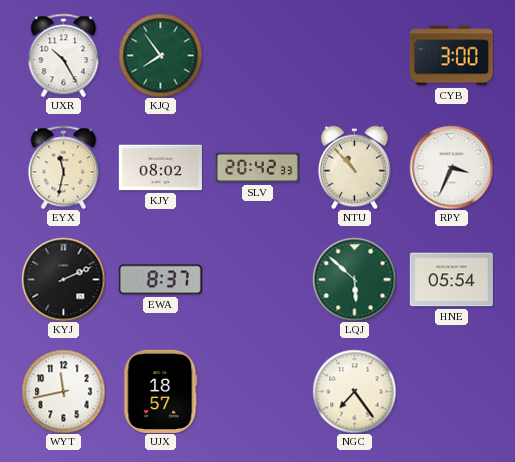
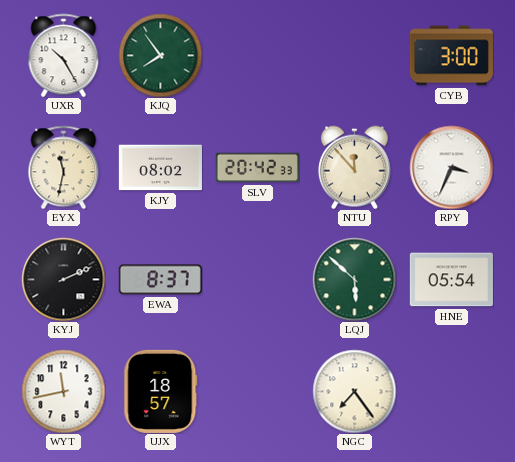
NTU: 10:53 -> 11:53 (354, 167)
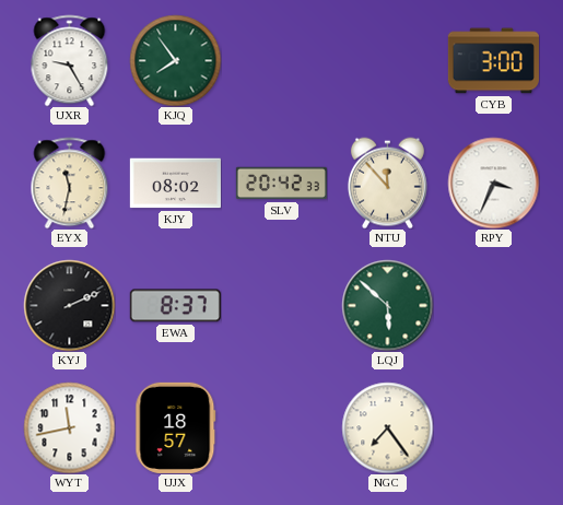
UXR: 10:25 -> 9:25 (70, 60)
HNE: 05:54 -> none (451, 280)
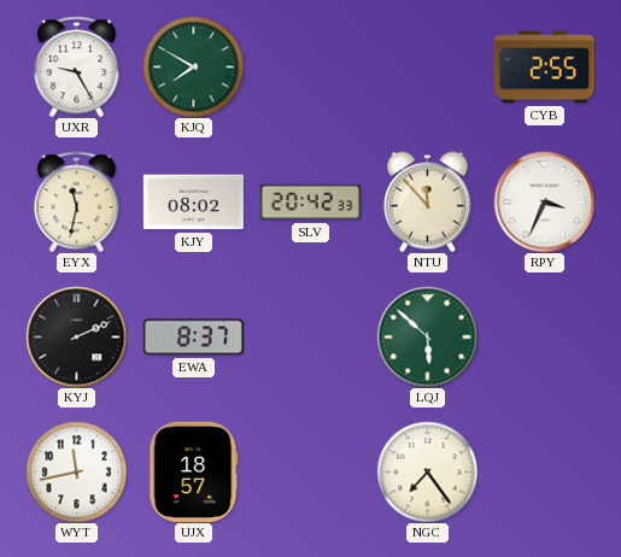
KJQ: 7:54 -> 7:50 (193, 66)
CYB: 3:00 -> 2:55 (544, 68)
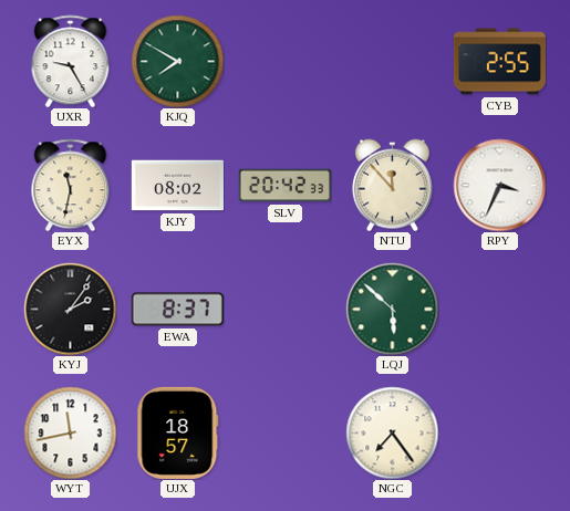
KYJ: 2:11 -> 2:06 (70, 309)
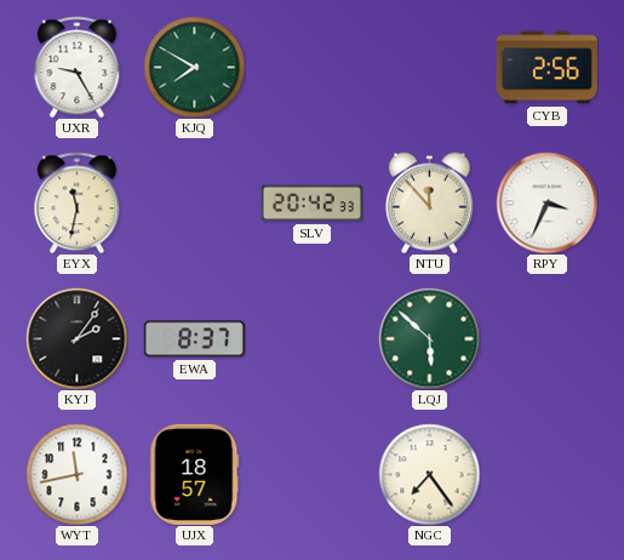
CYB: 2:55 -> 2:56 (546, 68)
KJY: 08:02 -> none (177, 186)
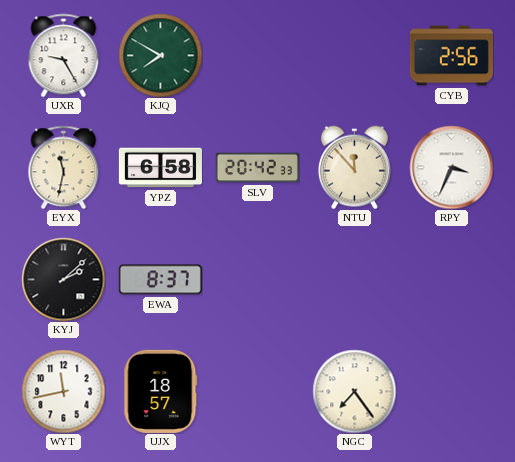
YPZ: none -> 6:58 (160, 168)
KYJ: 2:06 -> 2:08 (63, 279)
LQJ: 5:52 -> none (429, 338)
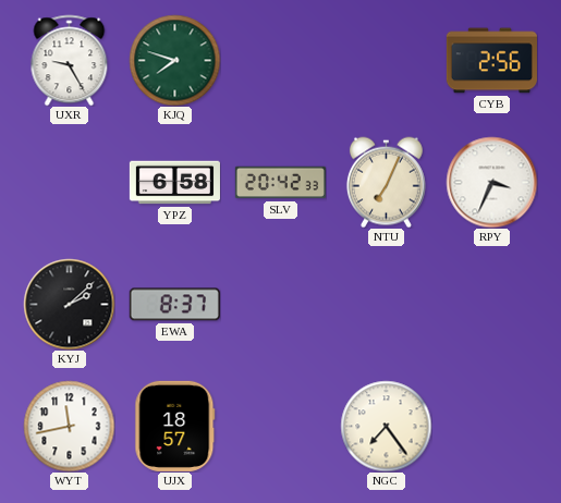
KJQ: 7:50 -> 7:48 (174, 60)
EYX: 11:32 -> none (64, 167)
NTU: 11:53 -> 7:04 (386, 182)
